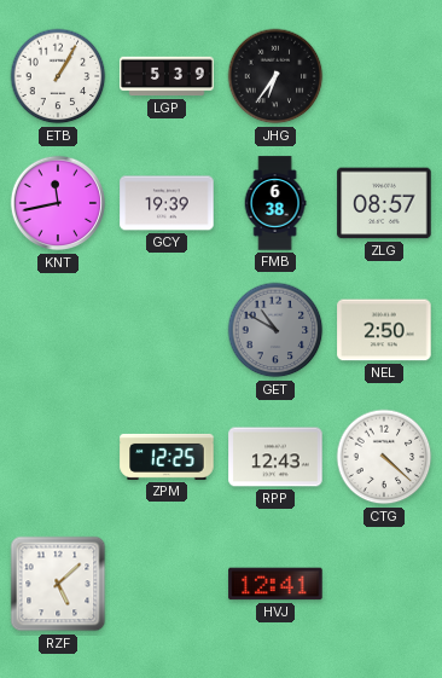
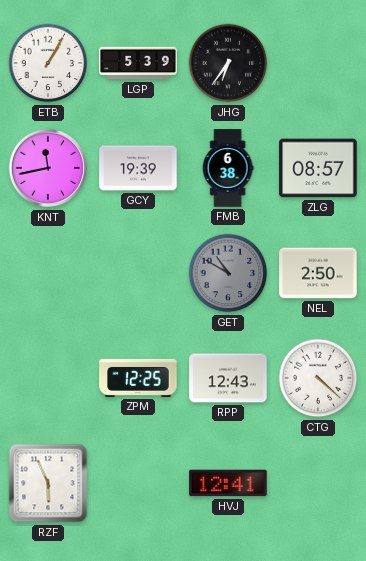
RZF: 5:08 -> 5:56 (48, 483)
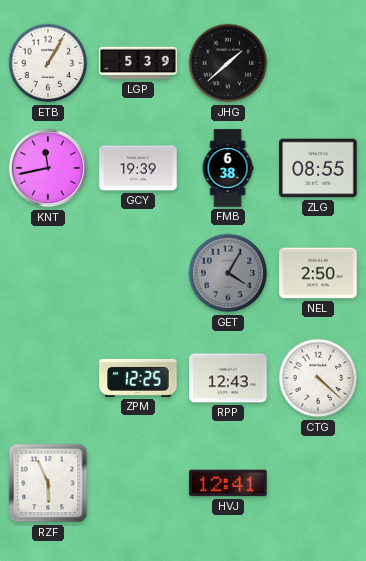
JHG: 6:36 -> 1:38 (228, 63)
ZLG: 08:57 -> 08:55 (318, 168)
GET: 10:50 -> 4:05 (228, 273)
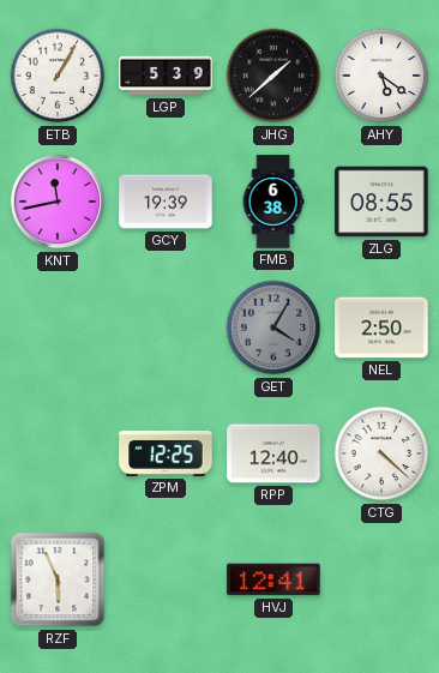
AHY: none -> 5:21 (381, 76)
RPP: 12:43 -> 12:40 (273, 453)
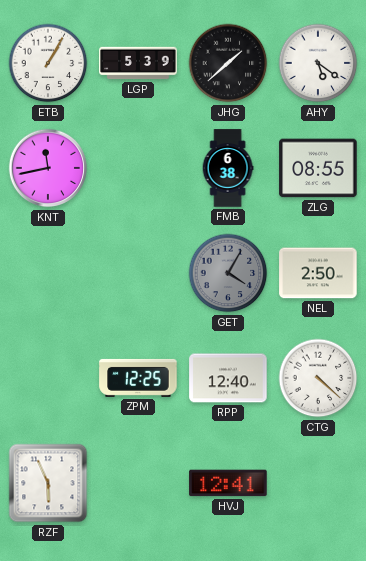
GCY: 19:39 -> none (166, 202)
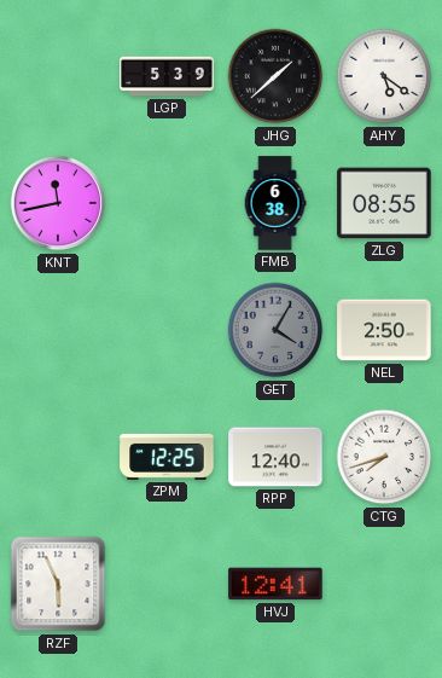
ETB: 1:05 -> none (48, 63)
CTG: 4:22 -> 7:42 (384, 457)
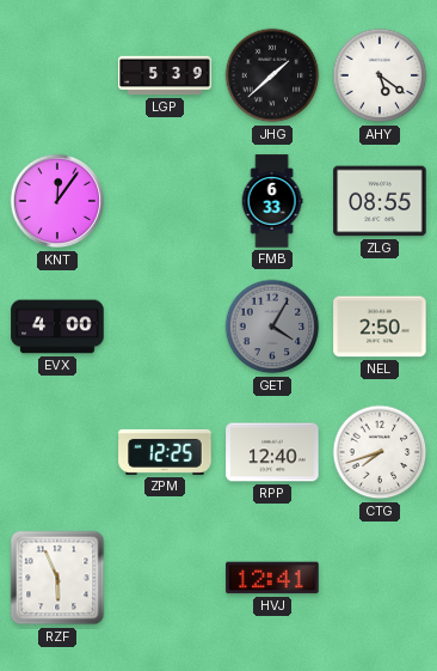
KNT: 11:43 -> 12:06 (57, 201)
FMB: 6:38 -> 6:33 (272, 201)
EVX: none -> 4:00 (57, 327)
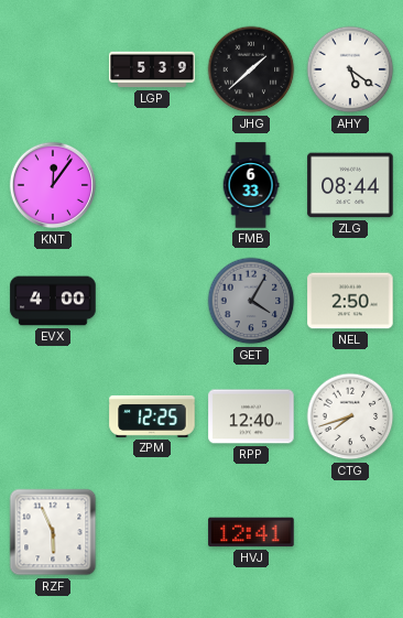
ZLG: 08:55 -> 08:44 (350, 185)
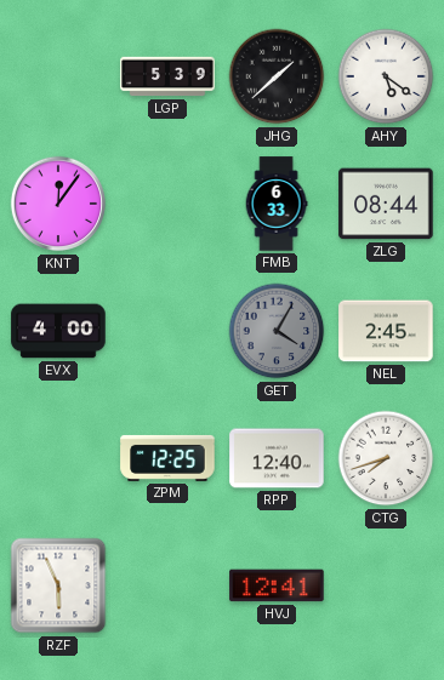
NEL: 2:50 -> 2:45 (386, 331)
